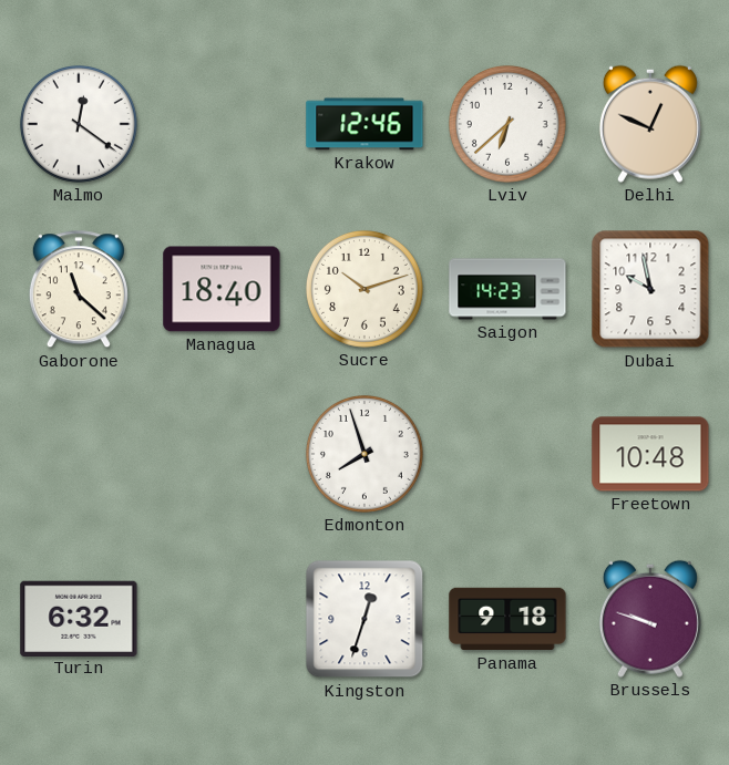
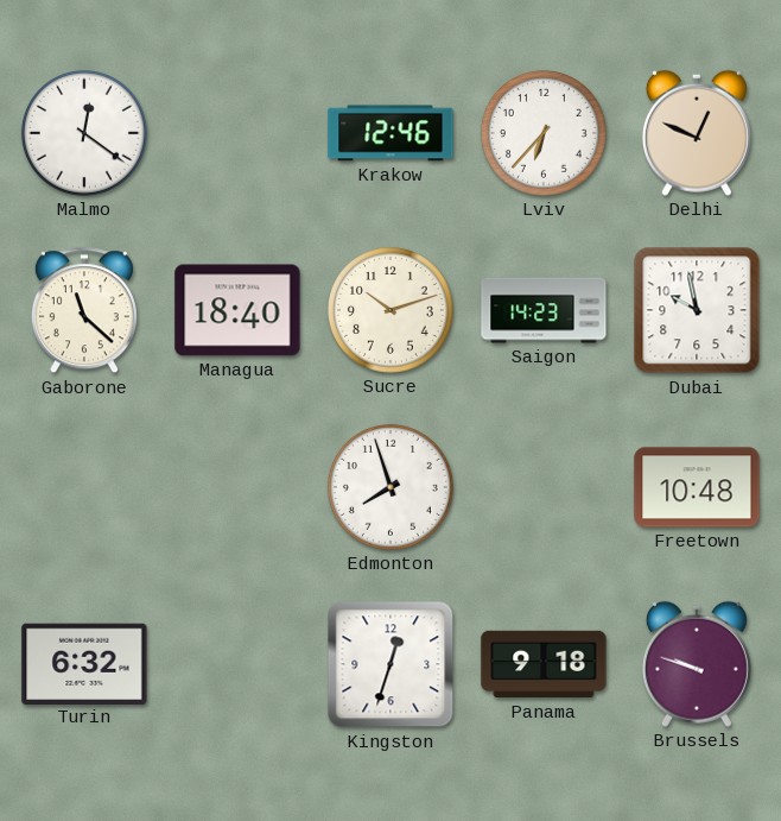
Lviv: 6:38 -> 6:37 (544, 133)
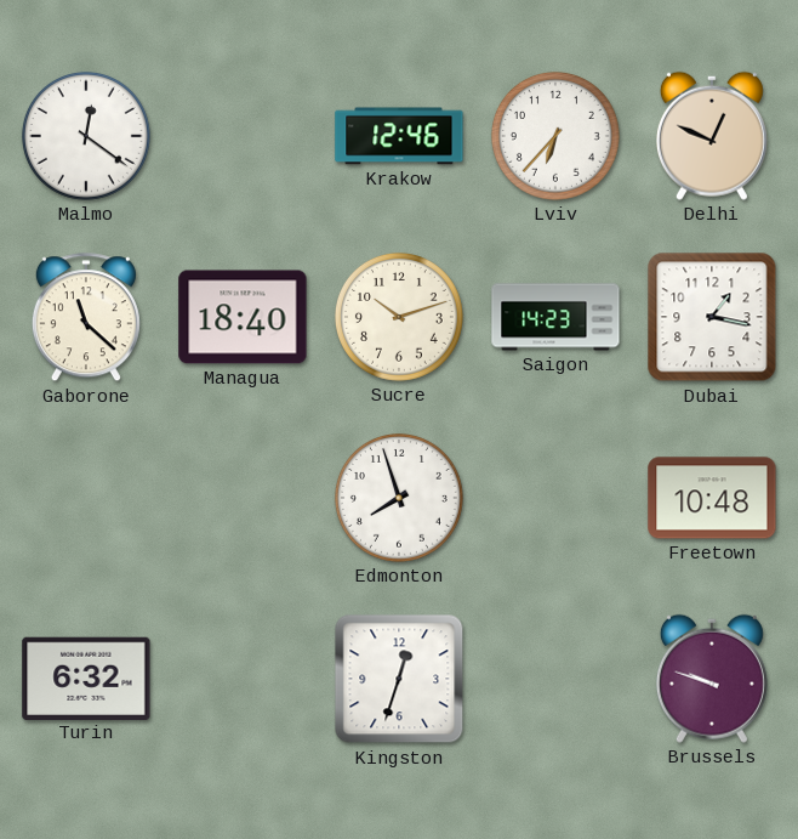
Dubai: 9:58 -> 1:17 (712, 317)
Panama: 9:18 -> none (544, 664)
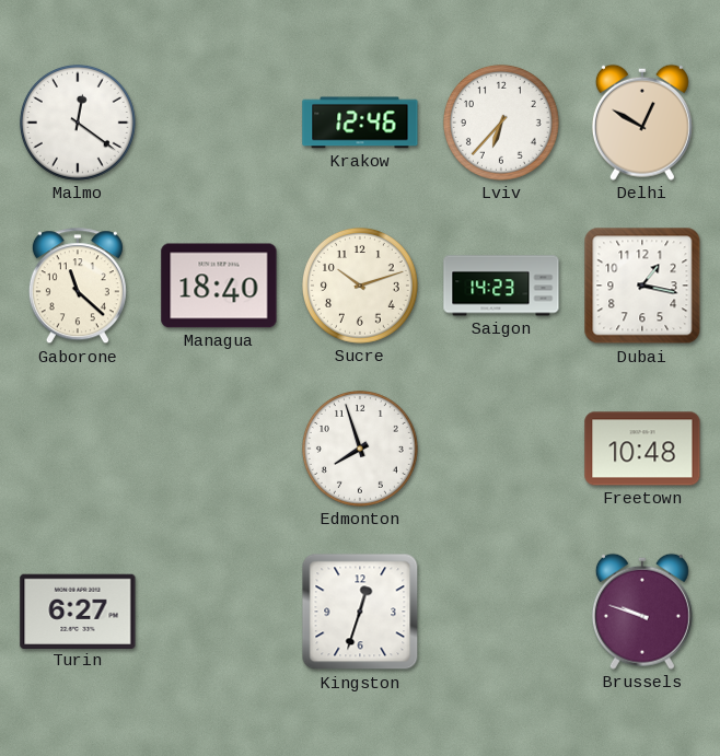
Delhi: 12:49 -> 12:50 (642, 123)
Turin: 6:32 -> 6:27 (78, 610)
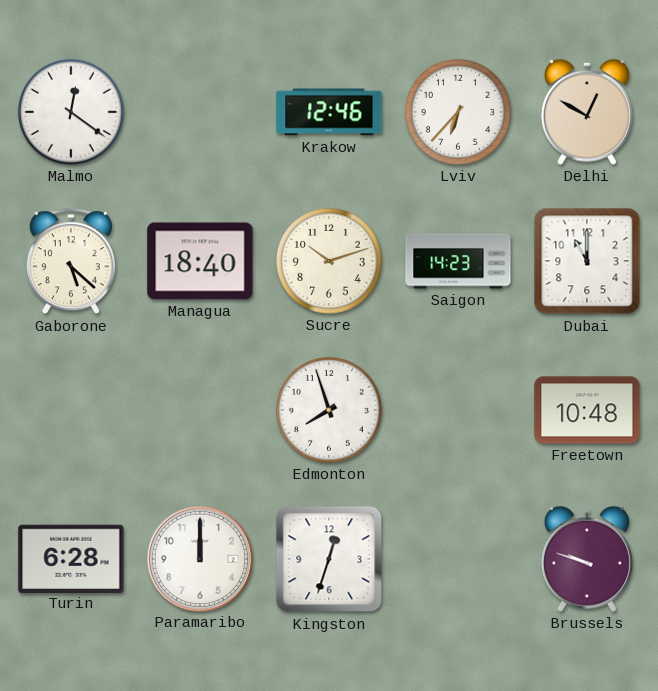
Gaborone: 11:22 -> 5:22 (71, 262)
Dubai: 1:17 -> 11:00 (587, 261)
Turin: 6:27 -> 6:28 (71, 558)
Paramaribo: none -> 12:00 (199, 558)
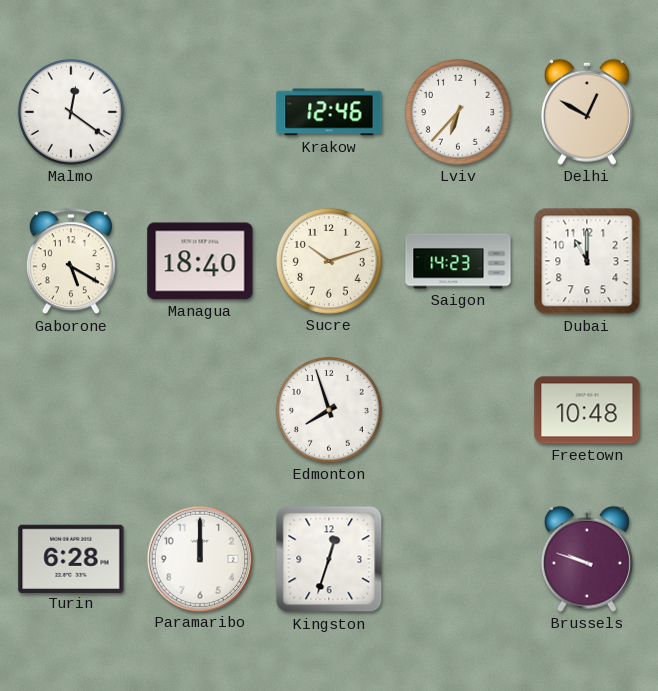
Gaborone: 5:22 -> 5:20 (71, 262)
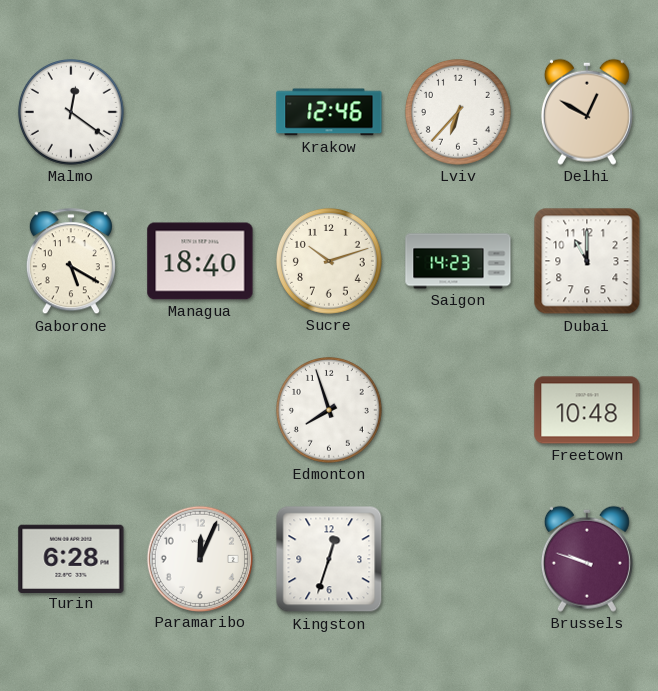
Paramaribo: 12:00 -> 12:04 (199, 558)
